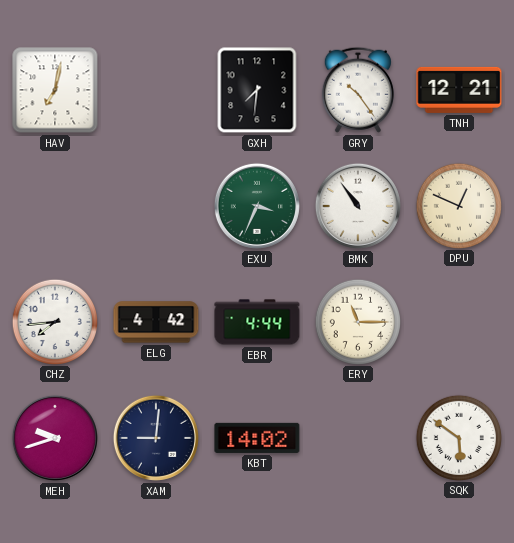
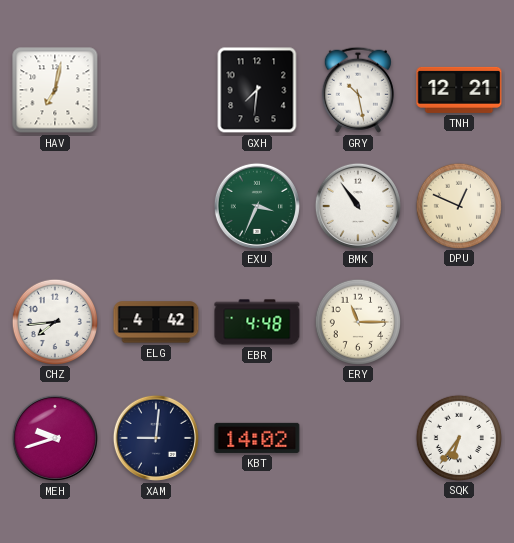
GRY: 10:24 -> 10:28 (358, 90)
EBR: 4:44 -> 4:48 (257, 322)
SQK: 5:51 -> 6:36 (458, 437)
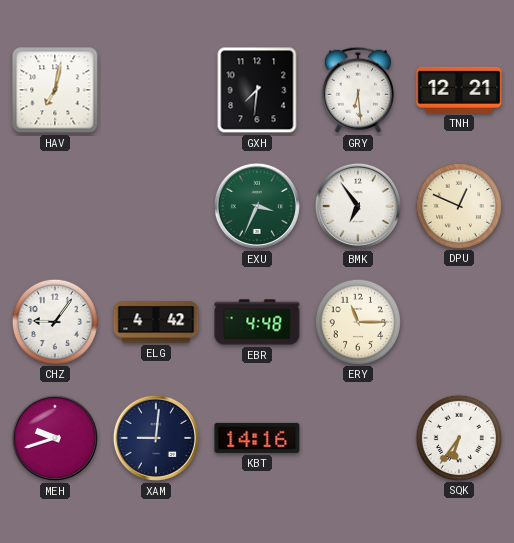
GRY: 10:28 -> 6:29 (358, 90)
BMK: 10:54 -> 6:54 (358, 206)
CHZ: 7:44 -> 9:06 (54, 321)
KBT: 14:02 -> 14:16 (257, 438)
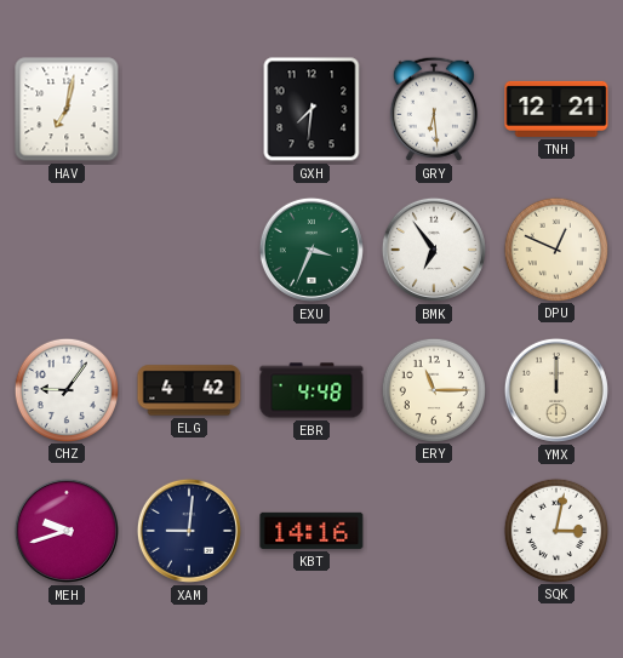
YMX: none -> 12:00 (556, 390)
SQK: 6:36 -> 3:02 (555, 530)
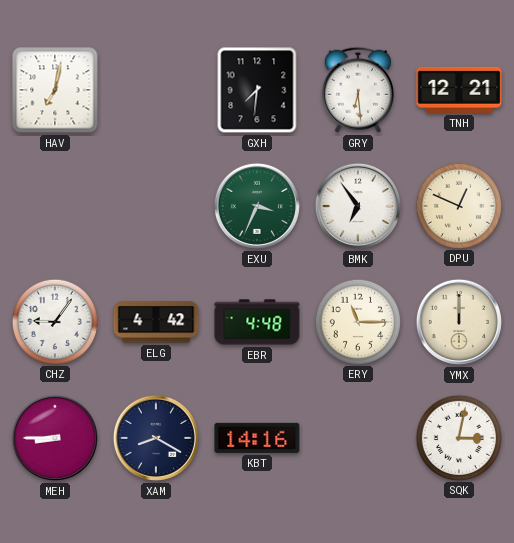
MEH: 9:42 -> 8:45 (55, 438)
XAM: 9:01 -> 8:20 (156, 438)
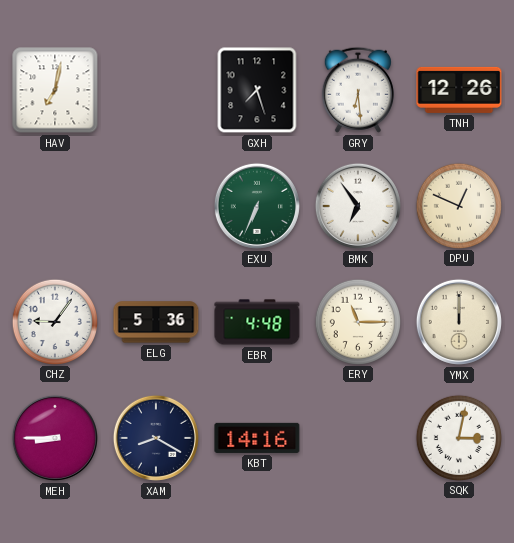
GXH: 7:31 -> 7:27 (257, 90)
TNH: 12:21 -> 12:26 (459, 90)
EXU: 3:34 -> 6:34 (257, 206)
ELG: 4:42 -> 5:36 (156, 322)
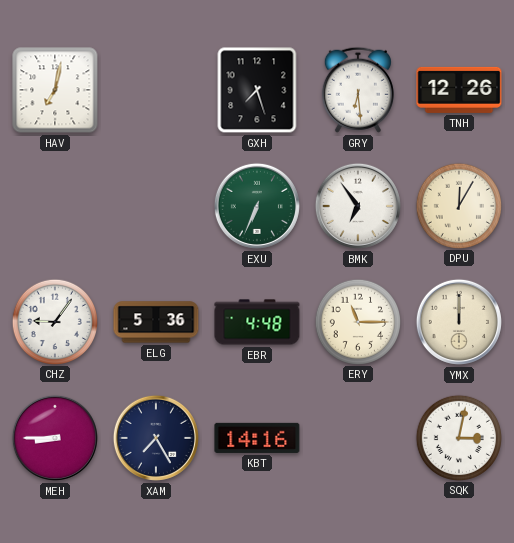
DPU: 12:49 -> 12:05 (458, 205)
XAM: 8:20 -> 7:25 (156, 438)
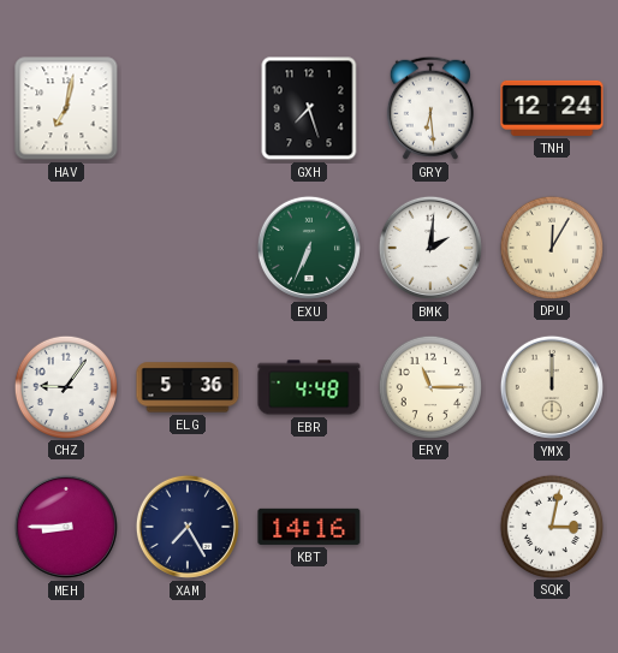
TNH: 12:26 -> 12:24 (552, 108)
BMK: 6:54 -> 2:01 (430, 248)
